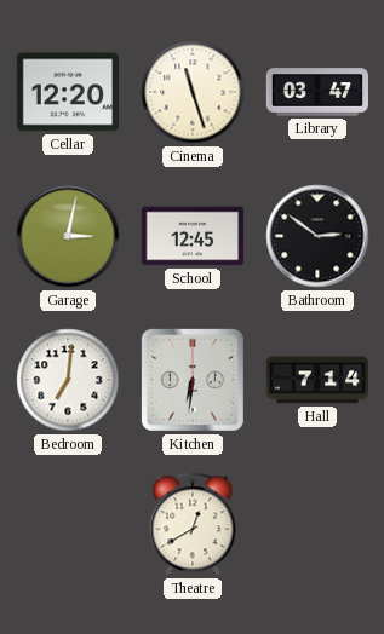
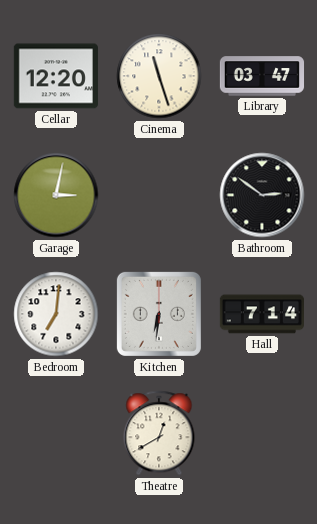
School: 12:45 -> none (191, 236)
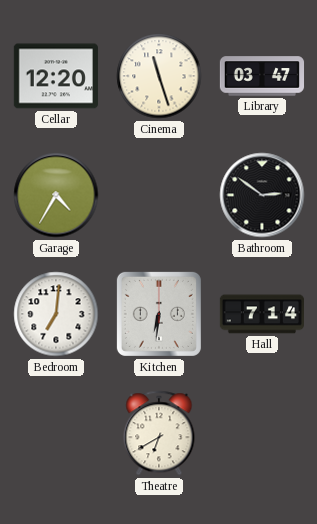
Garage: 3:02 -> 4:35 (56, 195)
Theatre: 12:40 -> 6:40 (159, 433)
